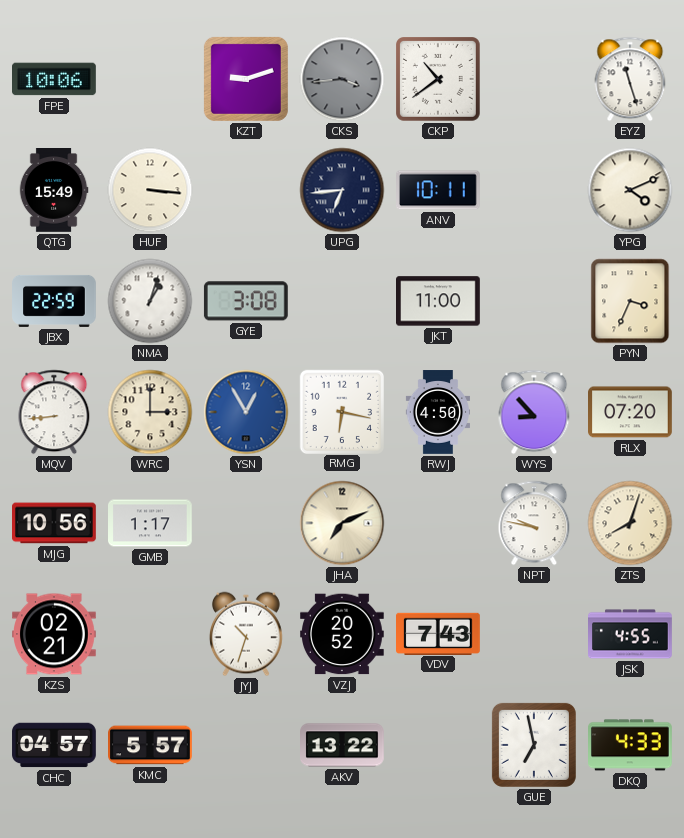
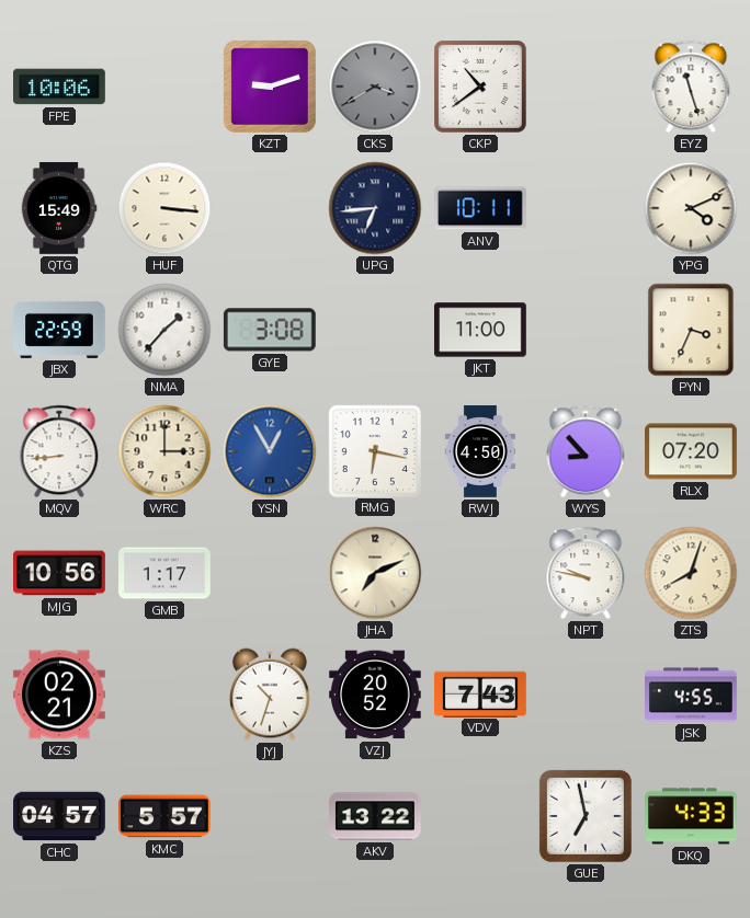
CKS: 3:44 -> 3:40 (375, 87)
NMA: 1:03 -> 1:37 (164, 330)
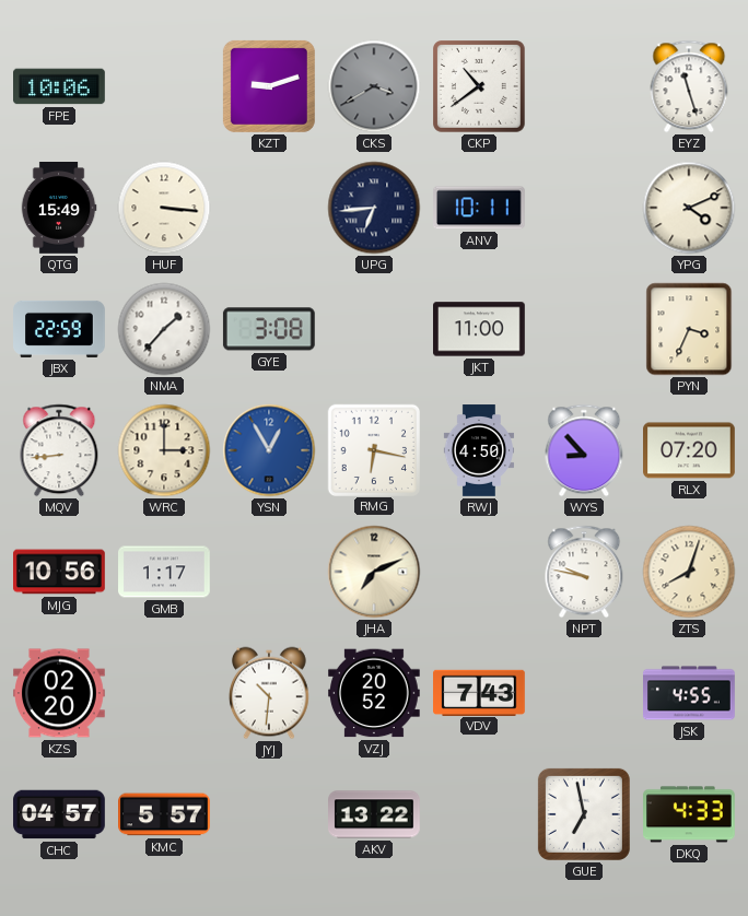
KZS: 02:21 -> 02:20 (60, 693)
JYJ: 10:33 -> 10:31 (269, 693)
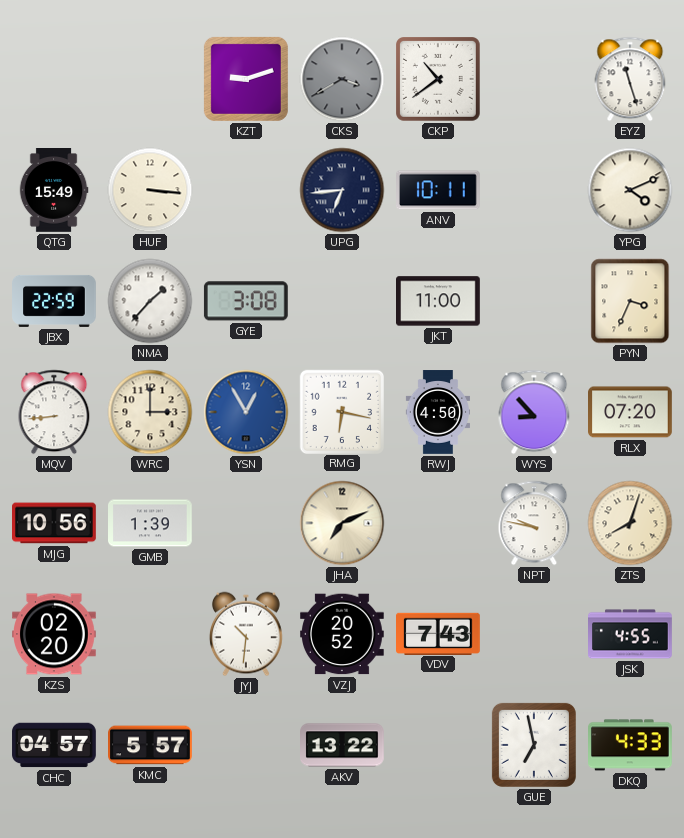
FPE: 10:06 -> none (60, 86)
GMB: 1:17 -> 1:39 (151, 523)
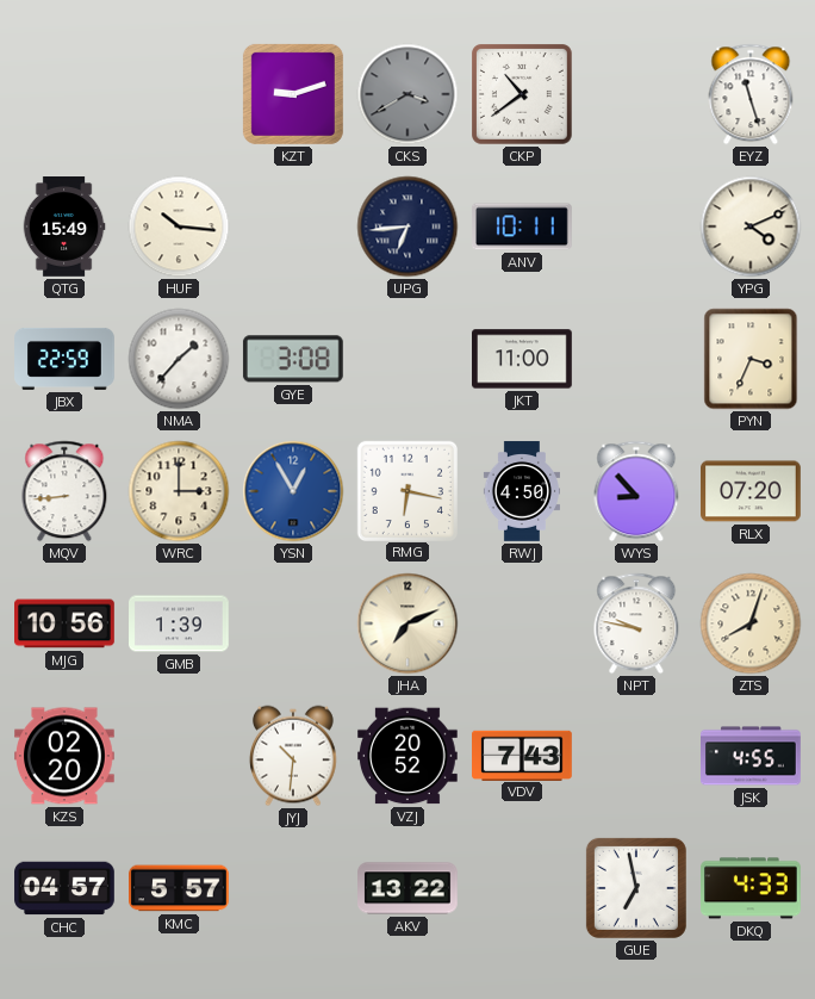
HUF: 3:16 -> 10:16 (179, 227)
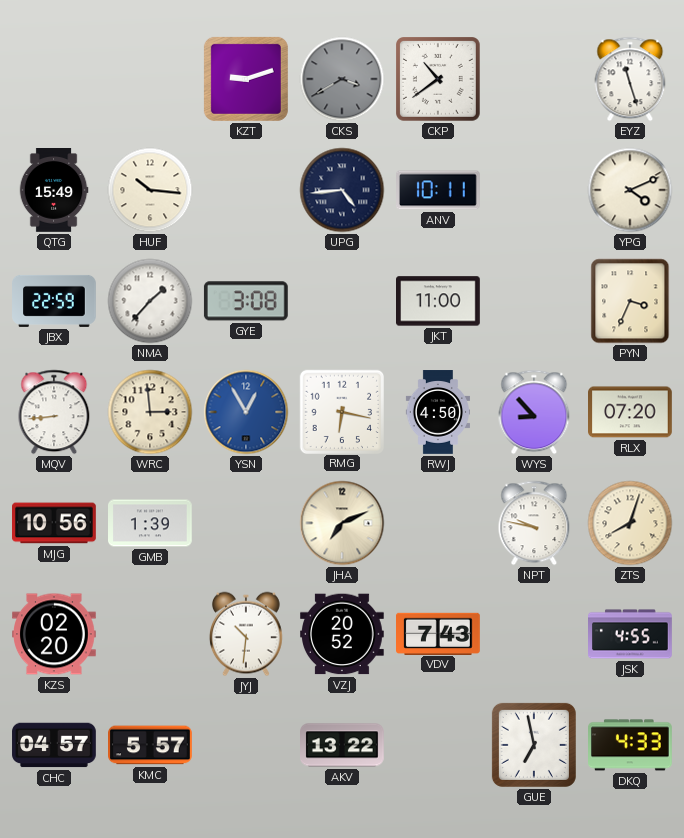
UPG: 6:44 -> 4:44 (342, 190)
WRC: 3:00 -> 2:59 (150, 412)
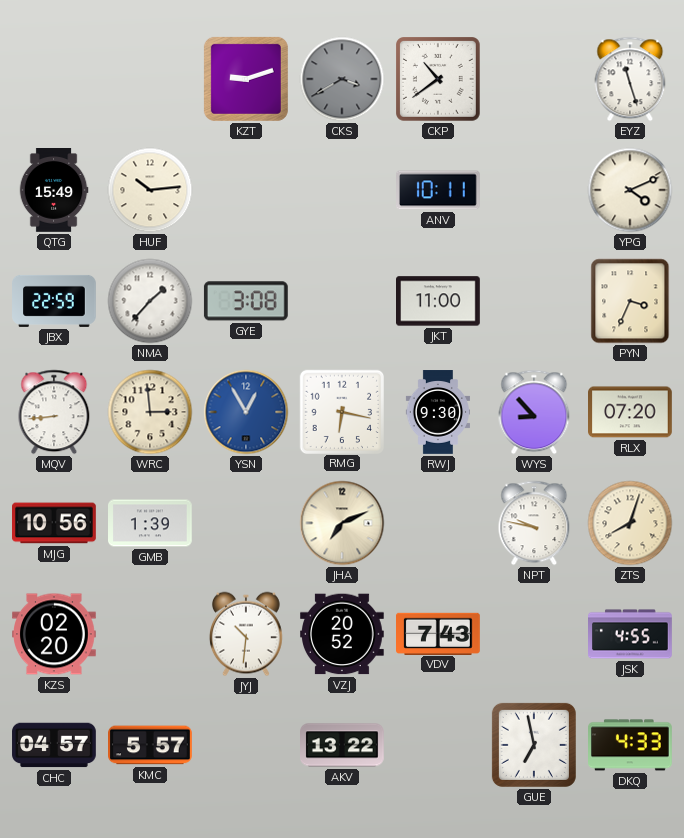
HUF: 10:16 -> 10:14 (150, 190)
UPG: 4:44 -> none (342, 190)
RWJ: 4:50 -> 9:30 (437, 412)
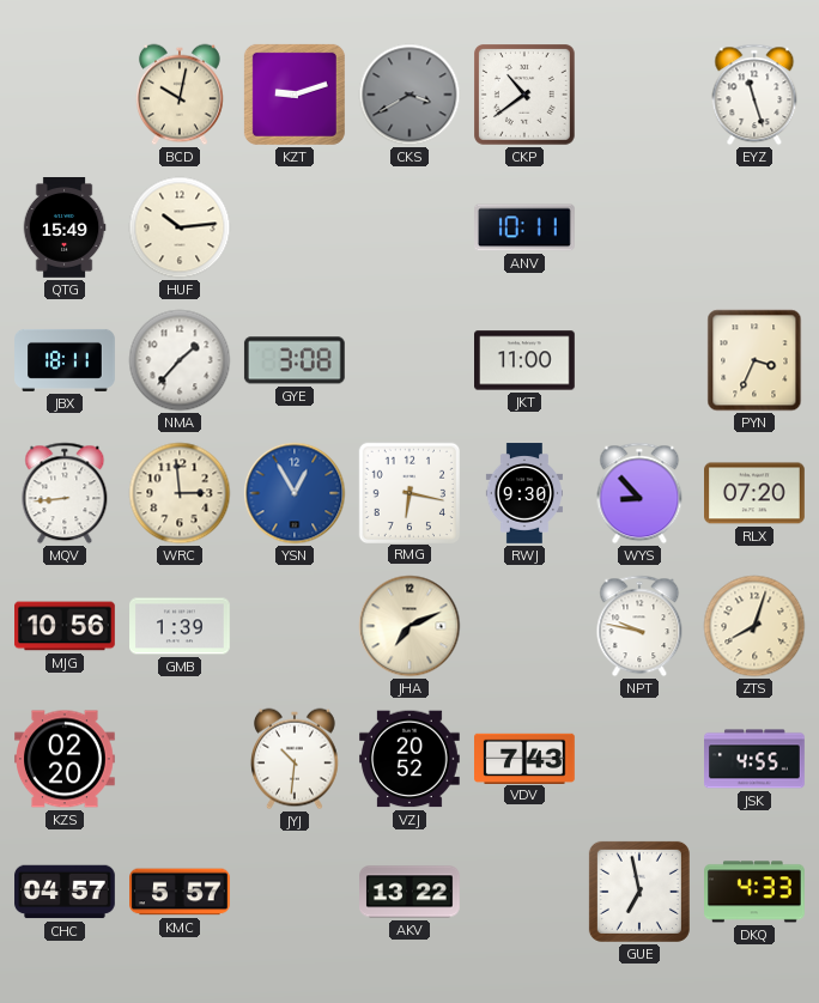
BCD: none -> 10:02 (180, 95)
YPG: 4:11 -> none (630, 190)
JBX: 22:59 -> 18:11 (65, 360)
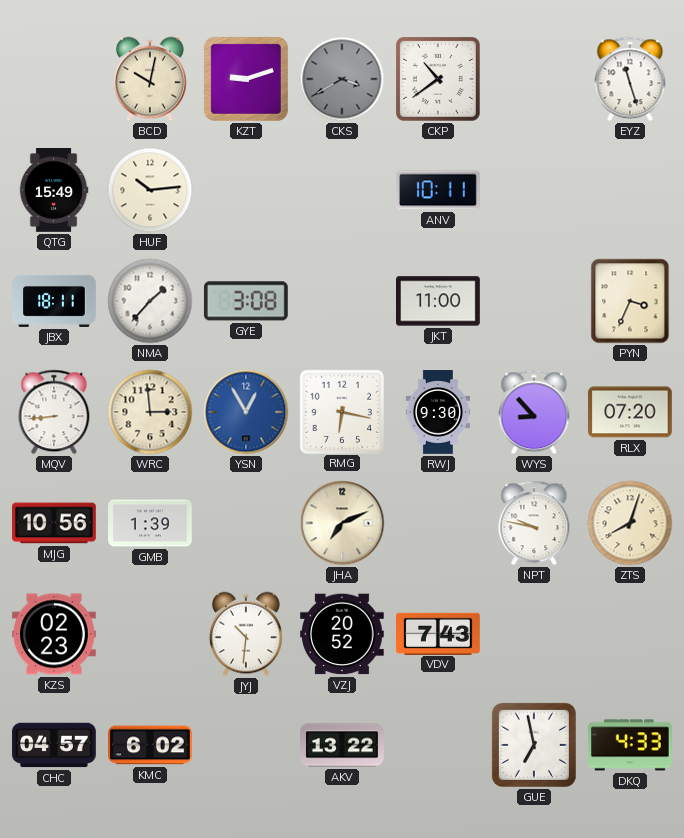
KZS: 02:20 -> 02:23 (55, 634)
JSK: 4:55 -> none (756, 759)
KMC: 5:57 -> 6:02 (151, 745)
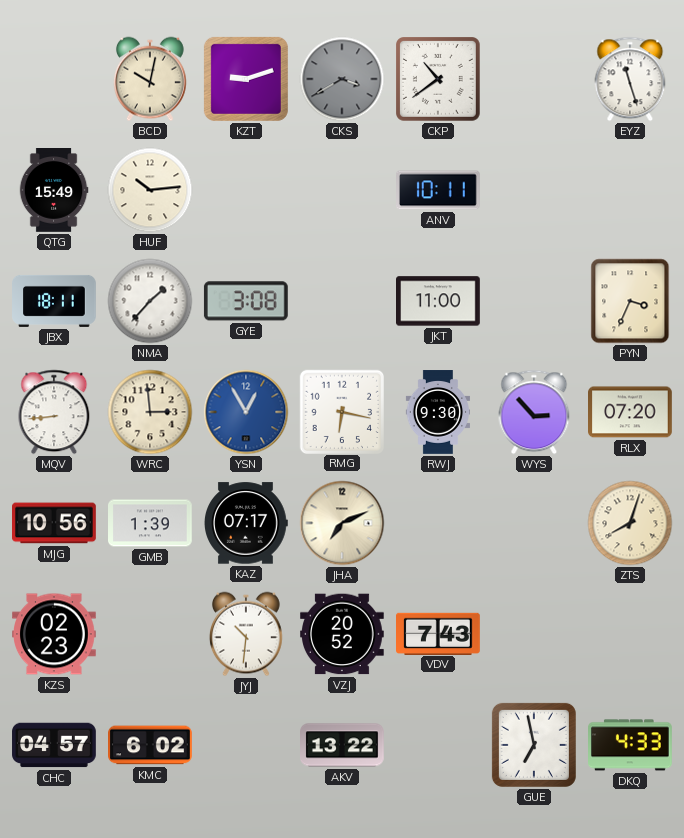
WYS: 8:53 -> 2:53 (534, 412)
KAZ: none -> 07:17 (247, 523)
NPT: 9:47 -> none (534, 523)
